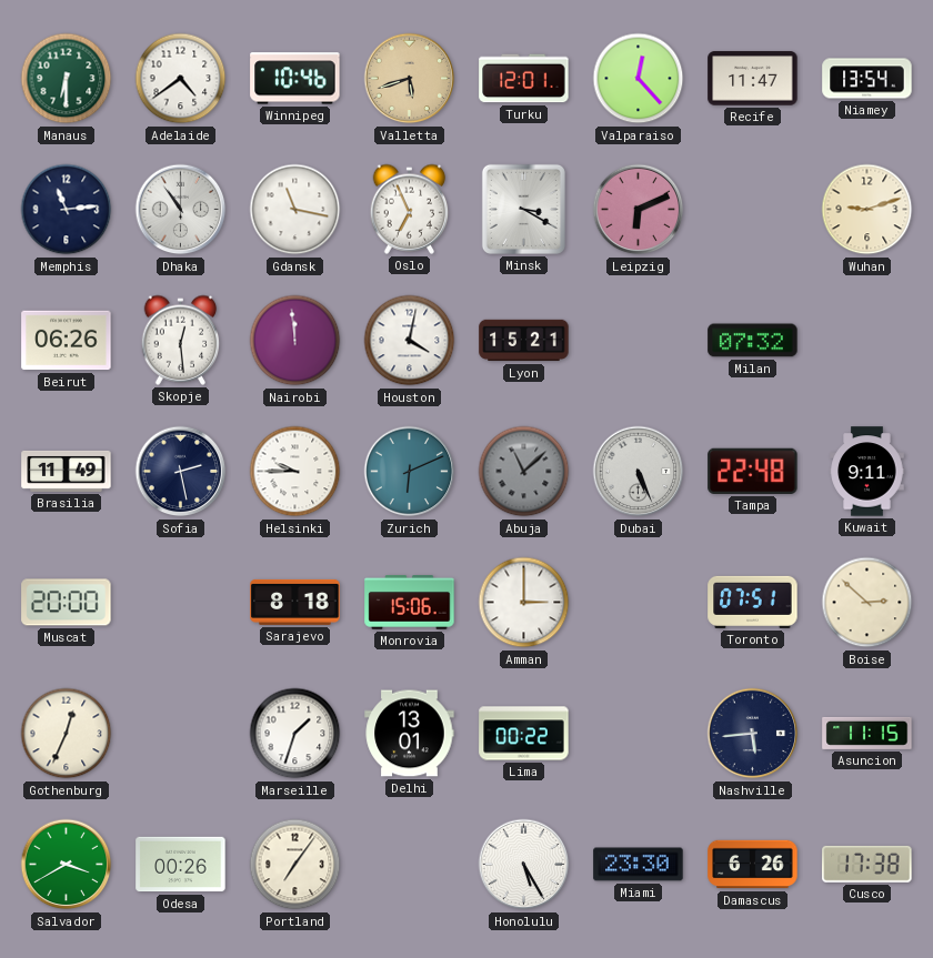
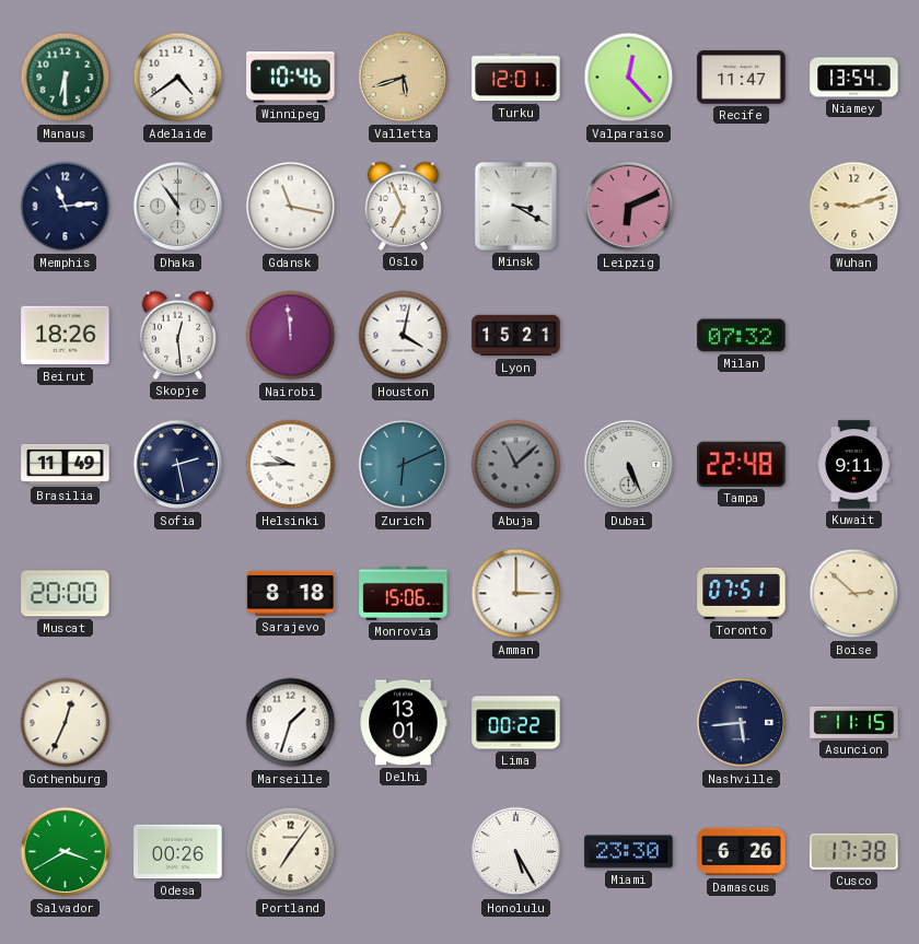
Beirut: 06:26 -> 18:26 (66, 336)
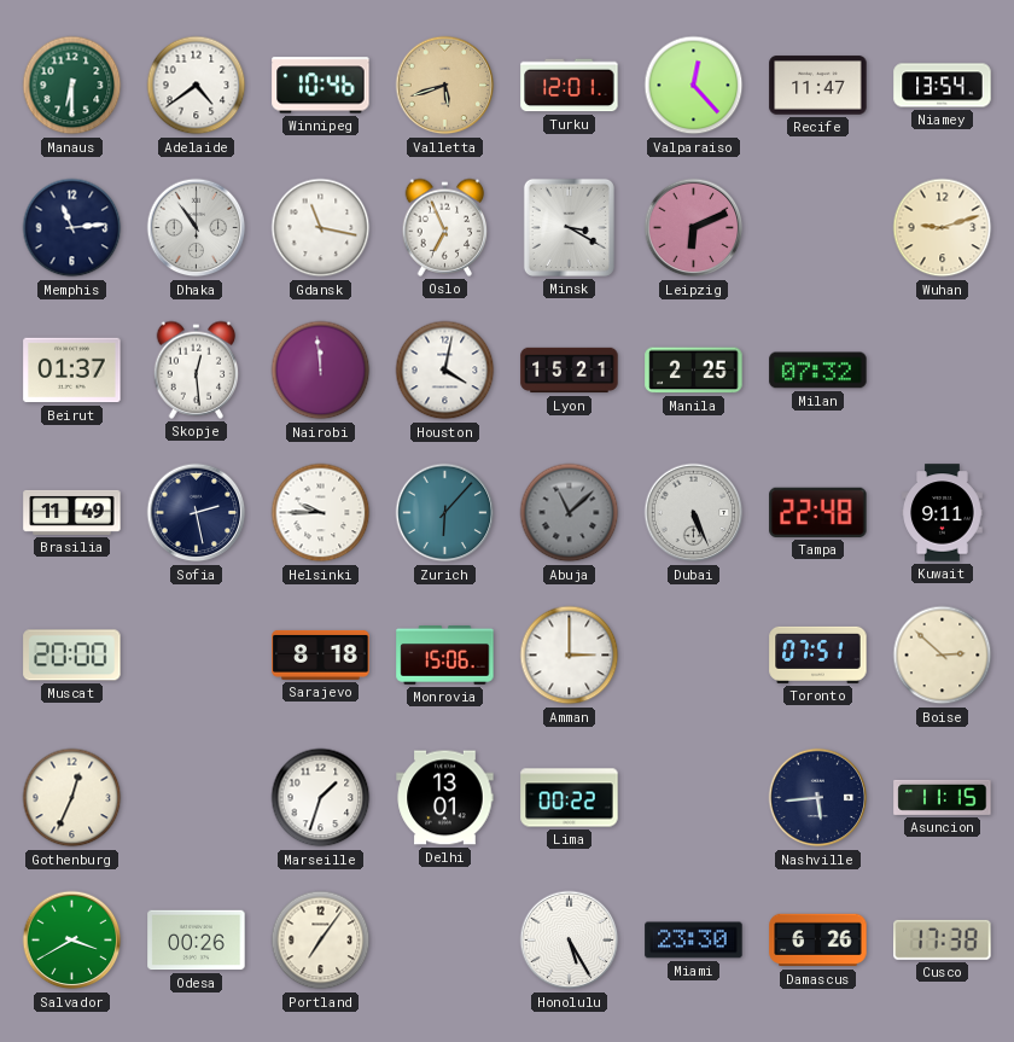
Beirut: 18:26 -> 01:37 (72, 371)
Manila: none -> 2:25 (694, 371)
Zurich: 6:11 -> 6:07 (445, 513)
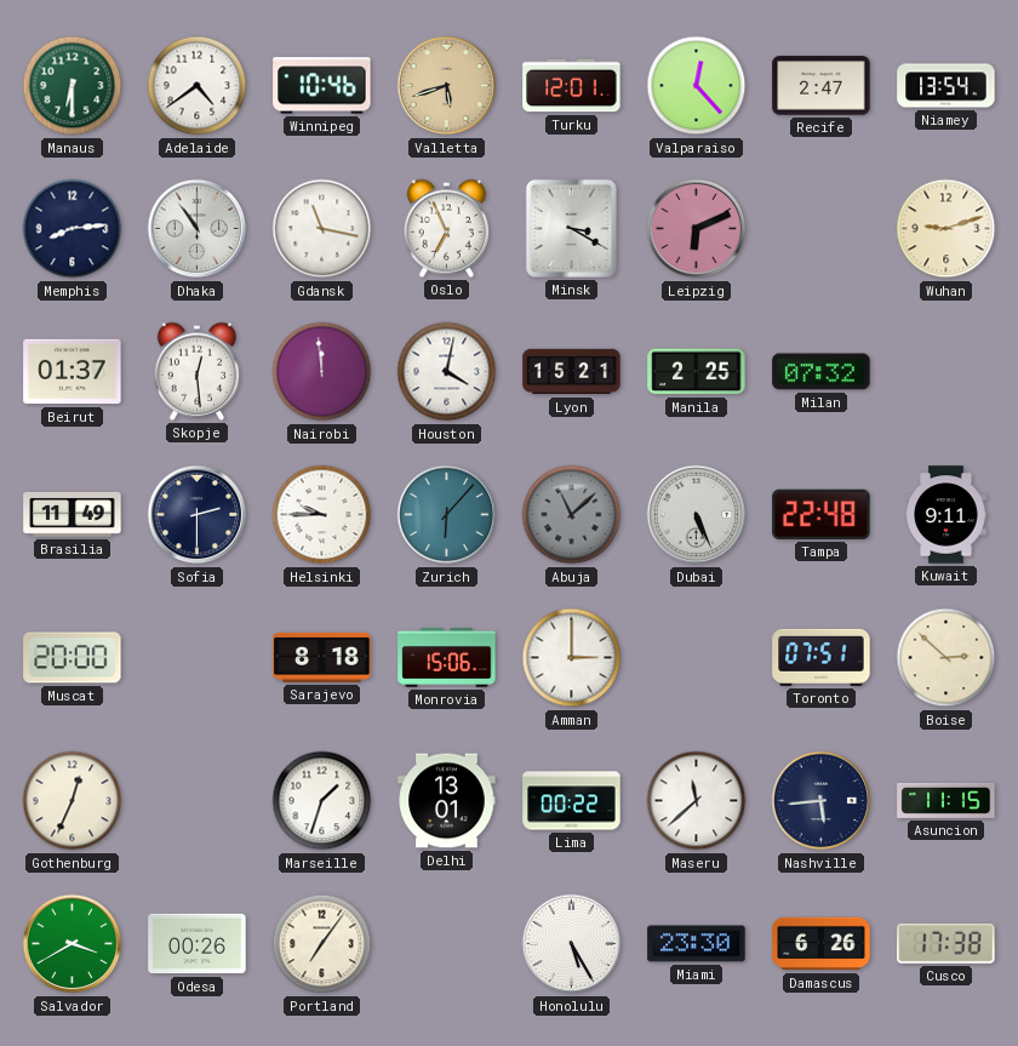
Recife: 11:47 -> 2:47 (822, 86)
Memphis: 11:14 -> 8:14 (73, 229)
Sofia: 2:28 -> 2:30 (198, 515)
Maseru: none -> 11:38 (697, 801)
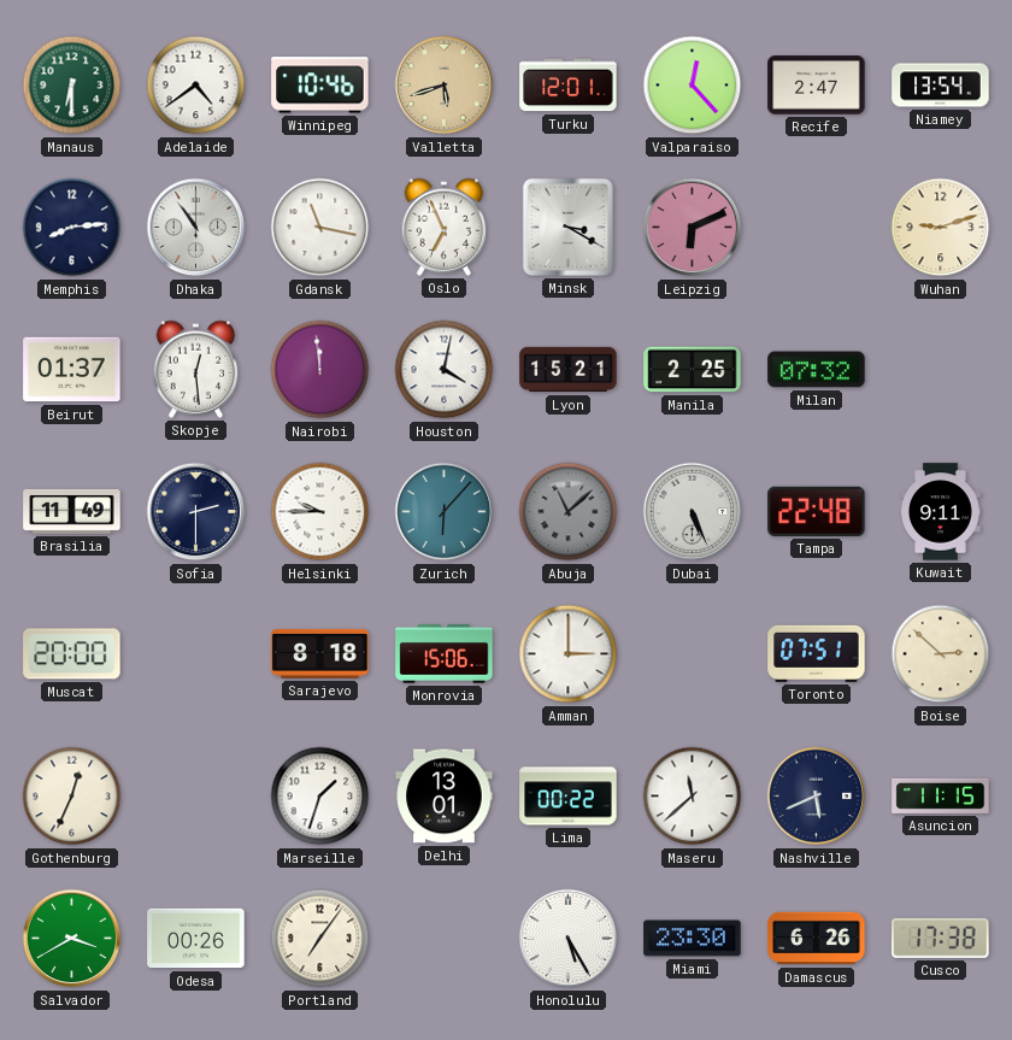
Nashville: 5:44 -> 5:41 (817, 797)
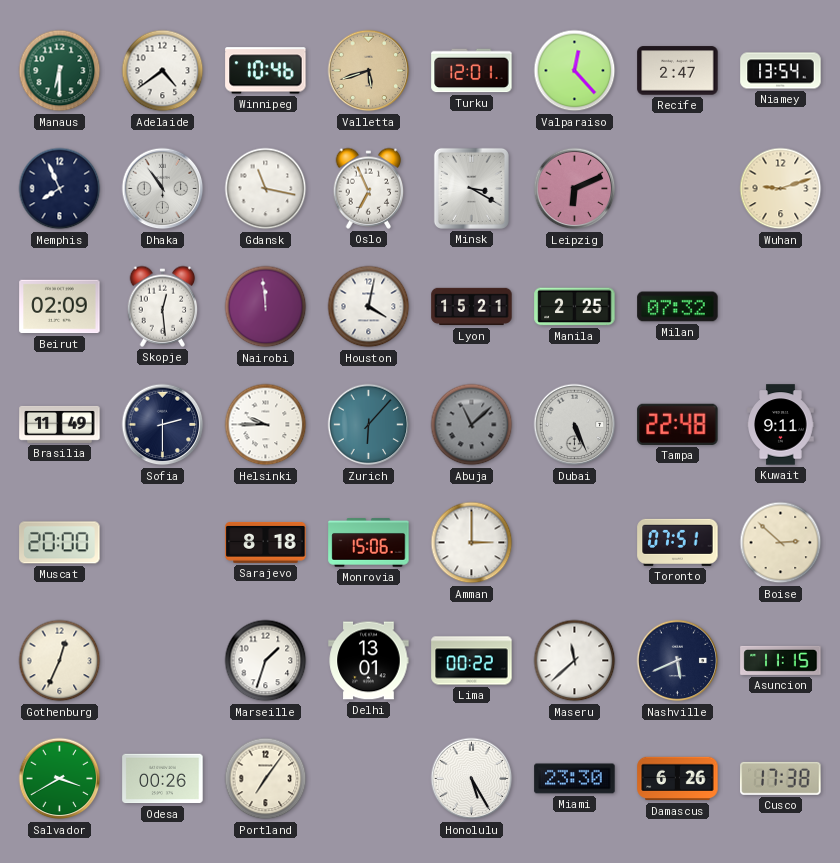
Memphis: 8:14 -> 7:56 (60, 189)
Beirut: 01:37 -> 02:09 (60, 307)
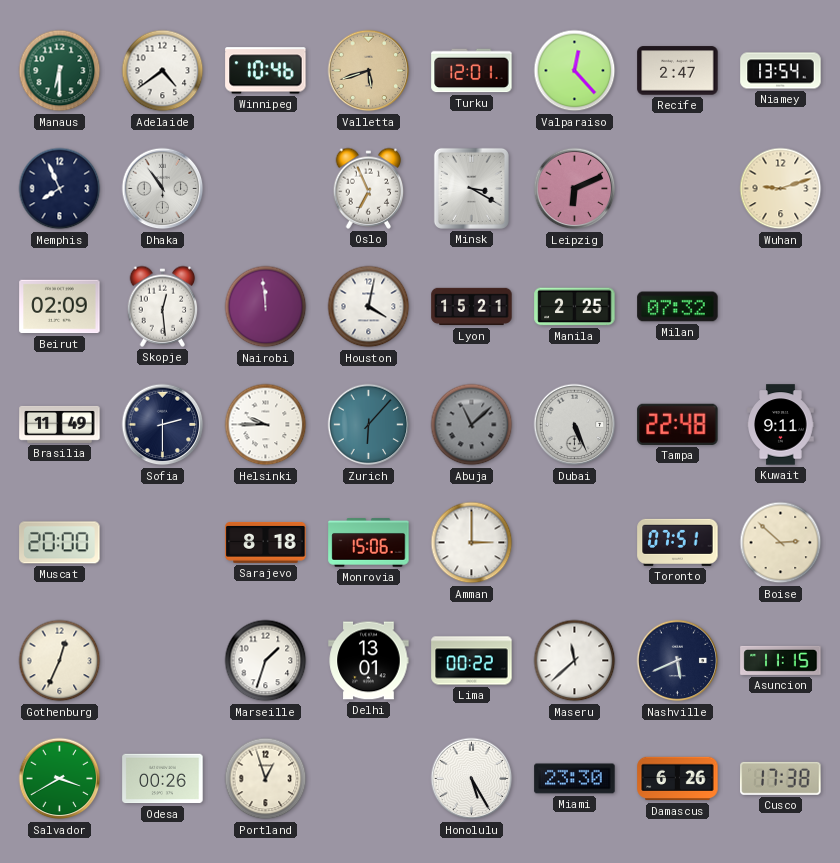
Gdansk: 11:17 -> none (266, 189)
Portland: 7:06 -> 12:57 (266, 779)
